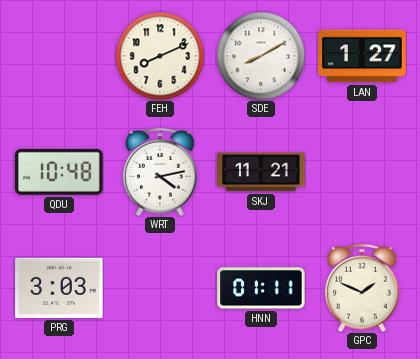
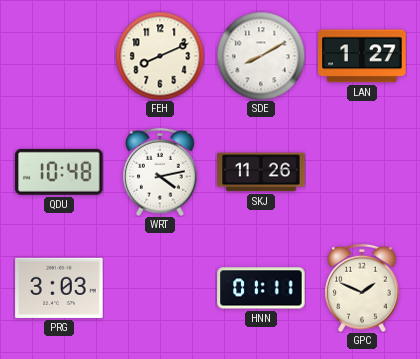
SKJ: 11:21 -> 11:26 (261, 172)
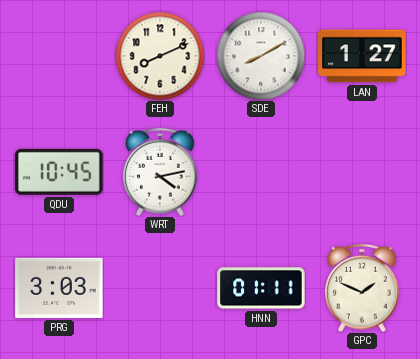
QDU: 10:48 -> 10:45 (59, 172)
SKJ: 11:26 -> none (261, 172)
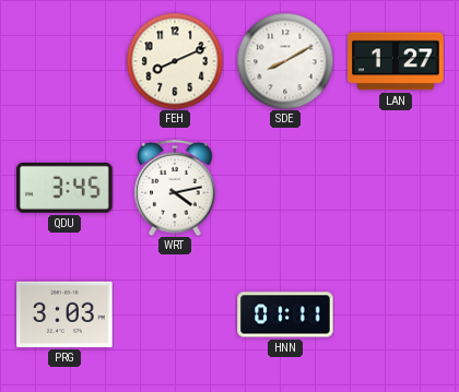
QDU: 10:45 -> 3:45 (64, 188)
GPC: 1:49 -> none (362, 288)
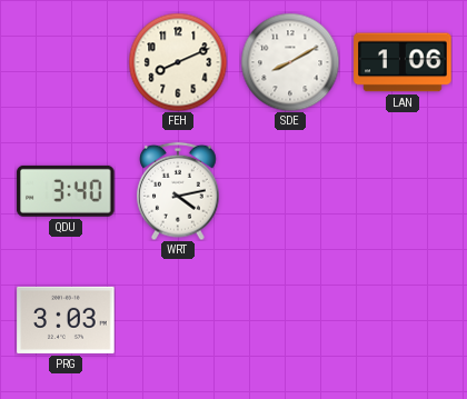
LAN: 1:27 -> 1:06 (403, 62)
QDU: 3:45 -> 3:40 (66, 191)
HNN: 01:11 -> none (285, 314)
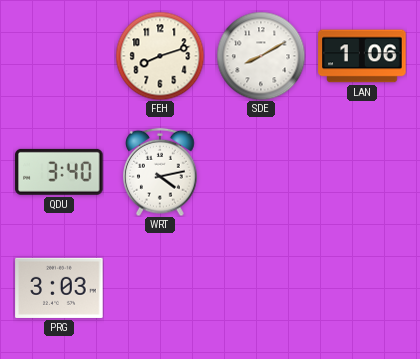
FEH: 8:11 -> 8:12 (160, 56)
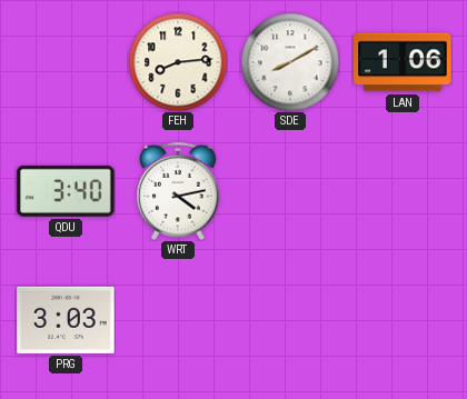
FEH: 8:12 -> 8:14 (178, 62)
